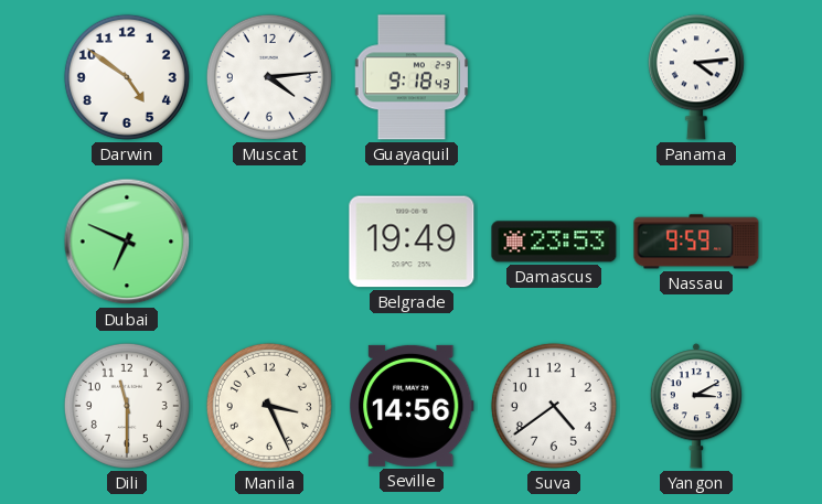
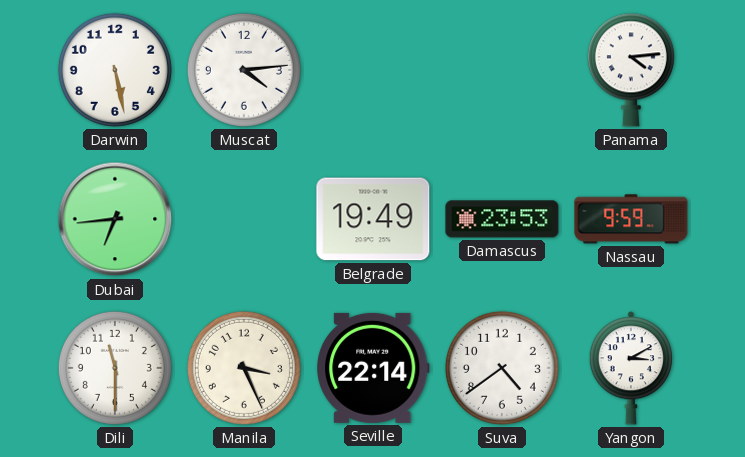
Darwin: 4:51 -> 5:28 (115, 70)
Guayaquil: 9:18 -> none (412, 77)
Dubai: 6:49 -> 6:44 (115, 219)
Seville: 14:56 -> 22:14 (373, 368)
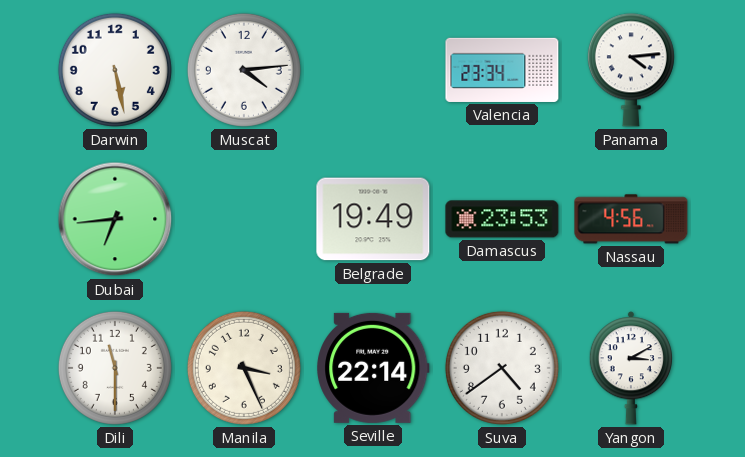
Valencia: none -> 23:34 (502, 70)
Nassau: 9:59 -> 4:56 (631, 219)
